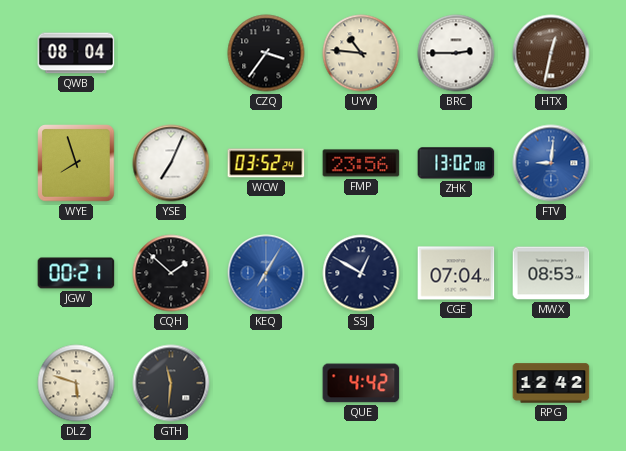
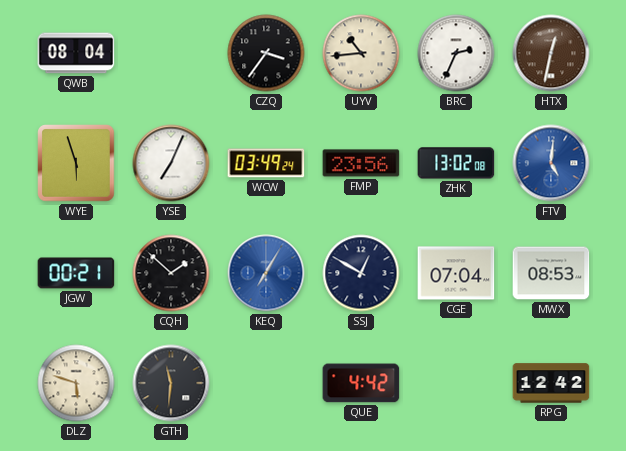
UYV: 10:46 -> 10:44 (361, 53)
BRC: 2:45 -> 2:34 (456, 53)
WYE: 7:57 -> 5:57 (76, 163)
WCW: 03:52 -> 03:49 (266, 163)
FTV: 9:01 -> 5:01 (551, 163)
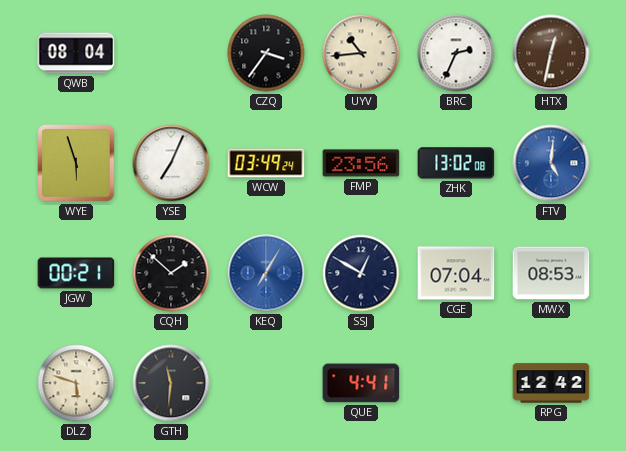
QUE: 4:42 -> 4:41 (361, 383)
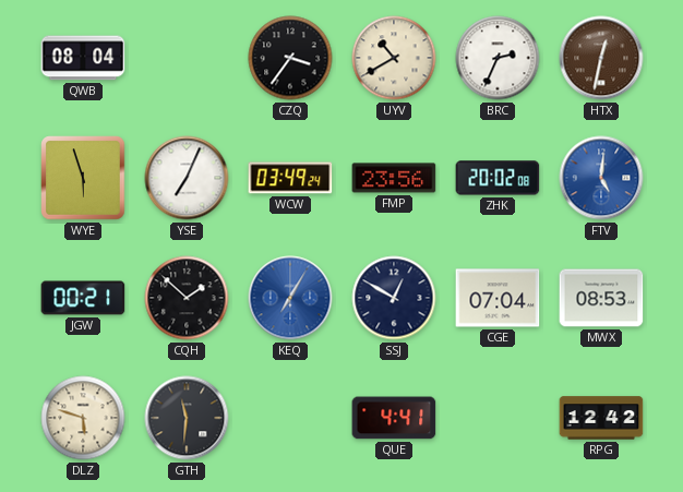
UYV: 10:44 -> 10:40 (394, 58)
ZHK: 13:02 -> 20:02 (498, 178)
